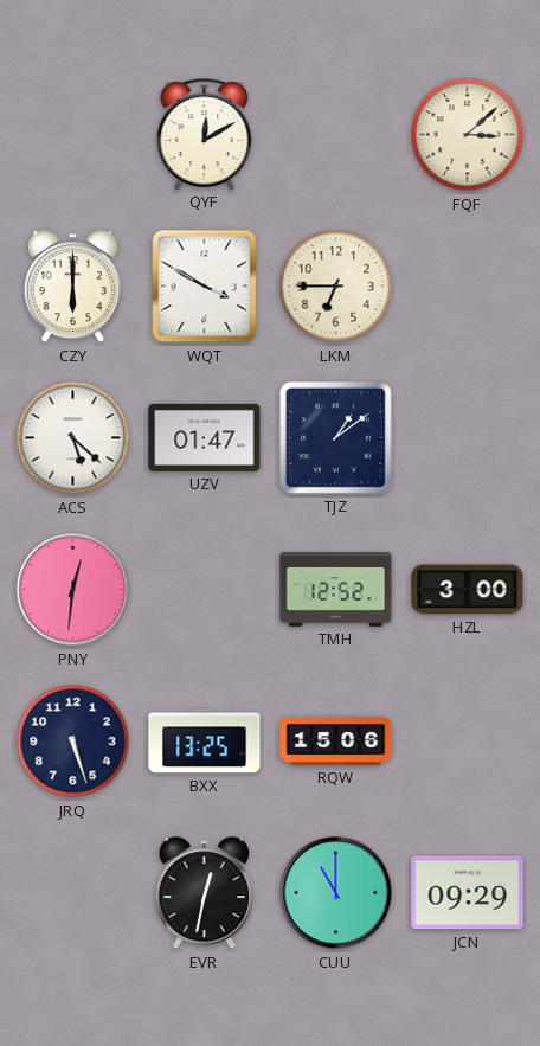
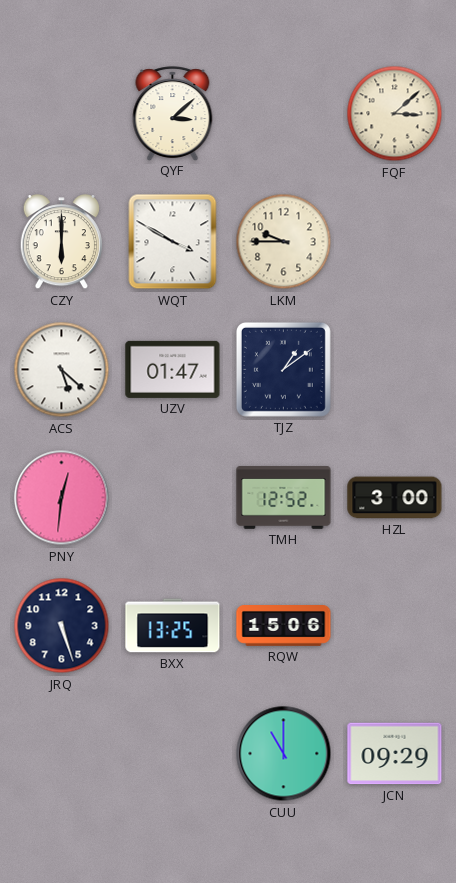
QYF: 12:10 -> 3:08 (173, 113)
LKM: 6:45 -> 9:45 (284, 242)
EVR: 12:32 -> none (204, 893)
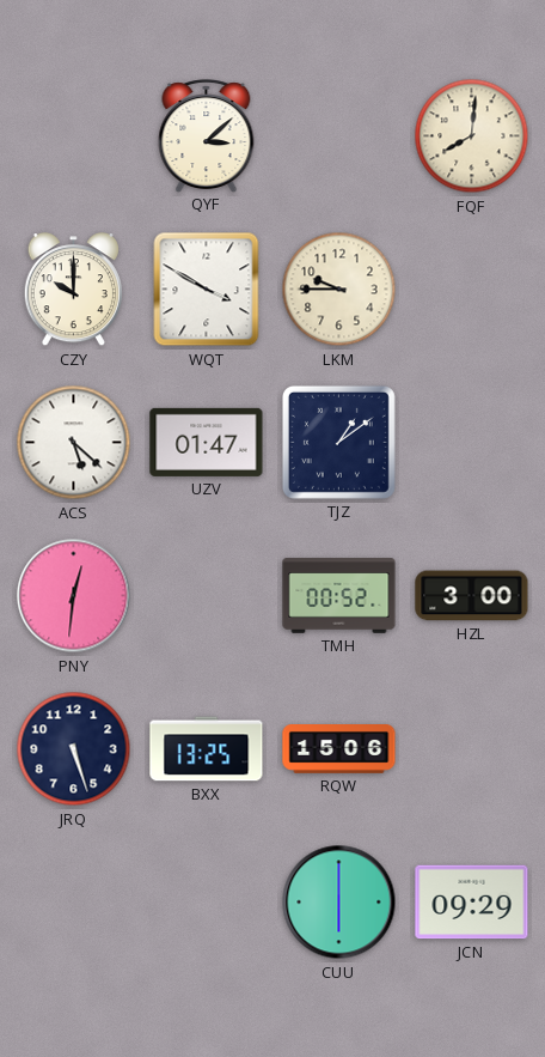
FQF: 3:08 -> 8:01 (472, 136)
CZY: 6:00 -> 10:00 (73, 290)
TMH: 12:52 -> 00:52 (339, 596)
CUU: 11:00 -> 6:00 (339, 903)
